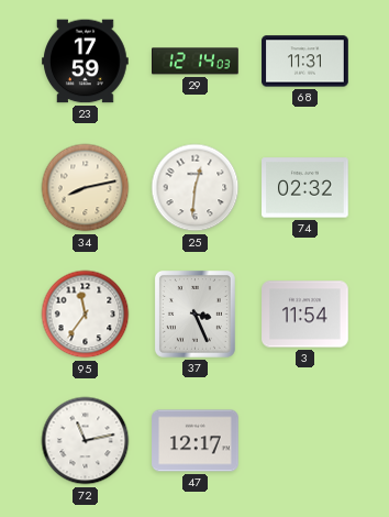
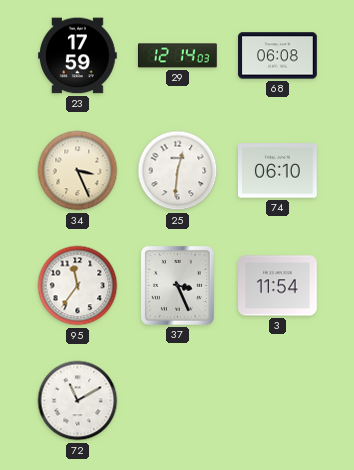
68: 11:31 -> 06:08 (278, 56)
34: 8:13 -> 3:26 (78, 171)
74: 02:32 -> 06:10 (278, 171)
72: 11:13 -> 11:10 (78, 401)
47: 12:17 -> none (196, 441)
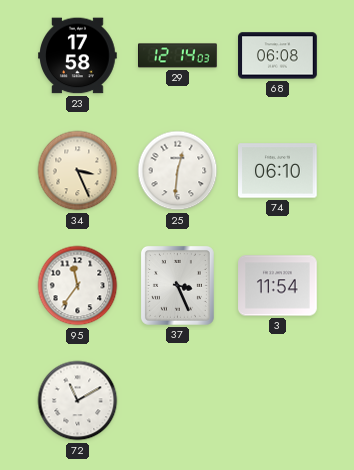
23: 17:59 -> 17:58 (78, 56)
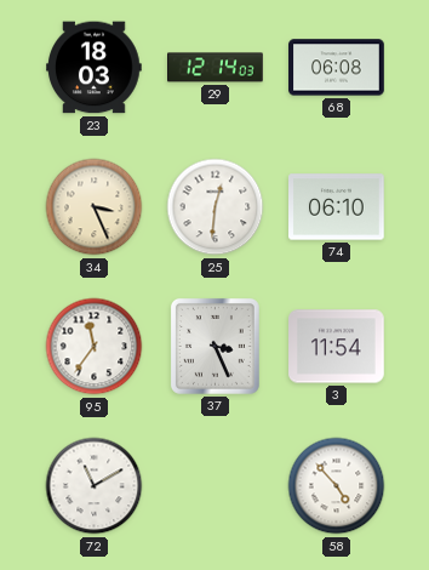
23: 17:58 -> 18:03 (95, 68)
58: none -> 4:53 (337, 486)
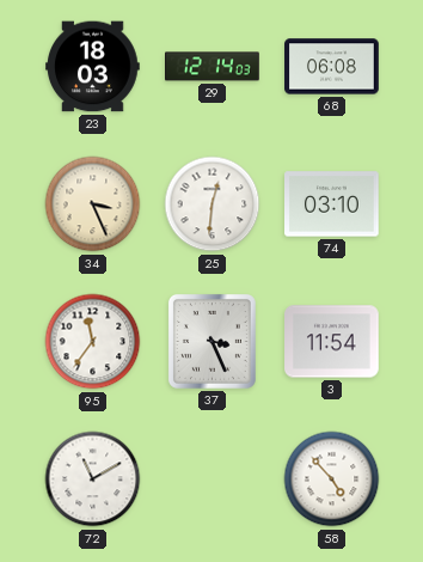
74: 06:10 -> 03:10 (332, 204)
